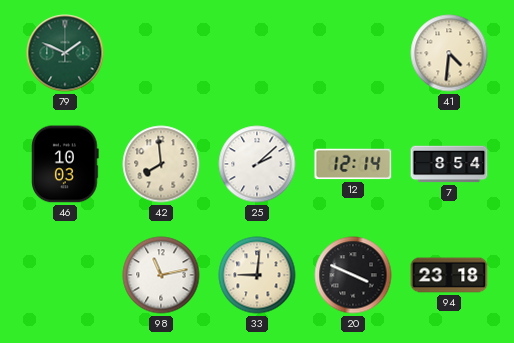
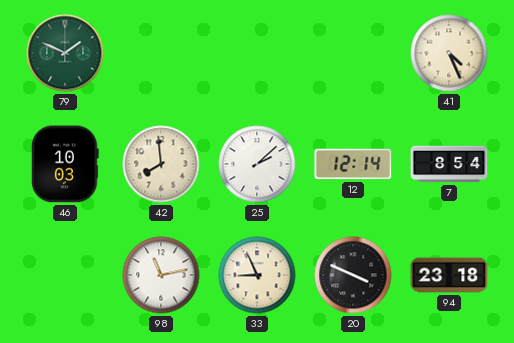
41: 4:31 -> 4:26 (449, 53)
33: 9:01 -> 8:56 (257, 275)
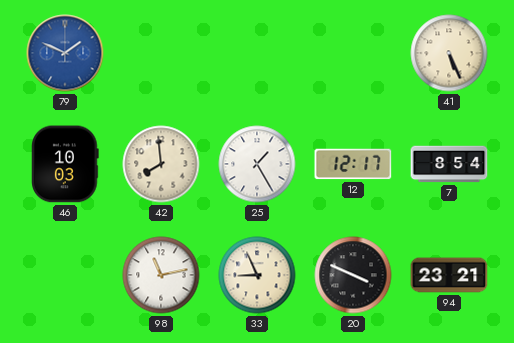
79 dial: green -> blue (65, 53)
41: 4:26 -> 5:26 (449, 53)
25: 2:08 -> 1:25 (257, 164)
12: 12:14 -> 12:17 (353, 164)
94: 23:18 -> 23:21 (449, 275)
